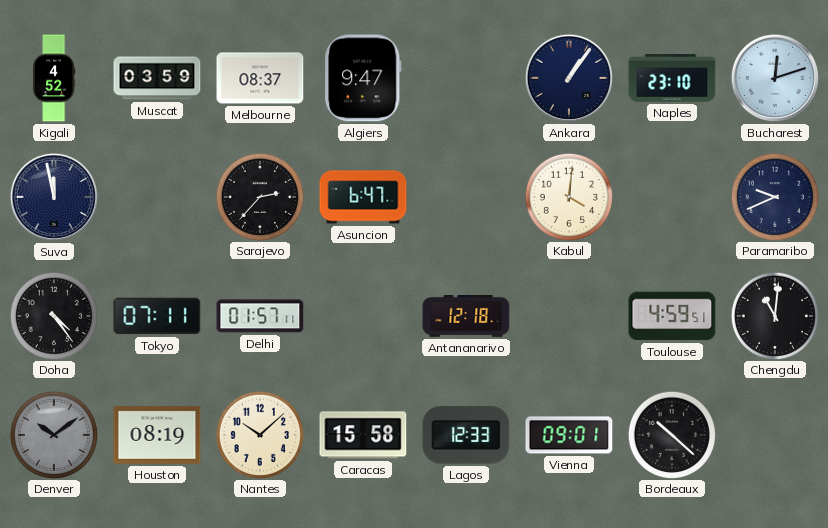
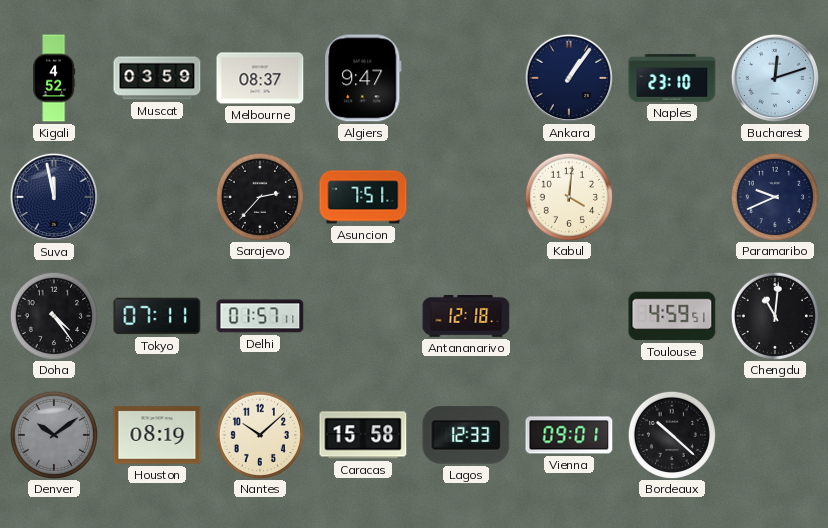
Asuncion: 6:47 -> 7:51 (363, 197)
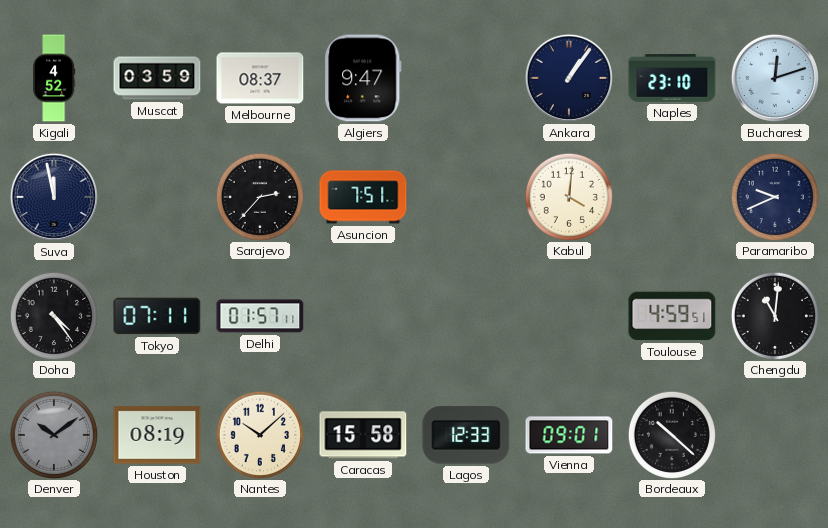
Antananarivo: 12:18 -> none (466, 317)
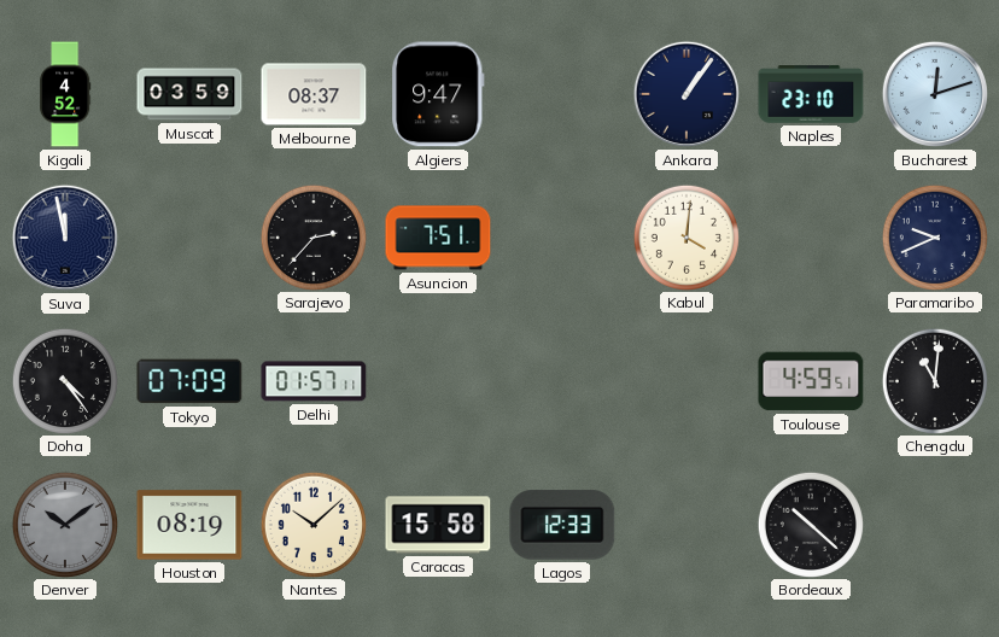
Tokyo: 07:11 -> 07:09 (189, 381)
Vienna: 09:01 -> none (569, 435)
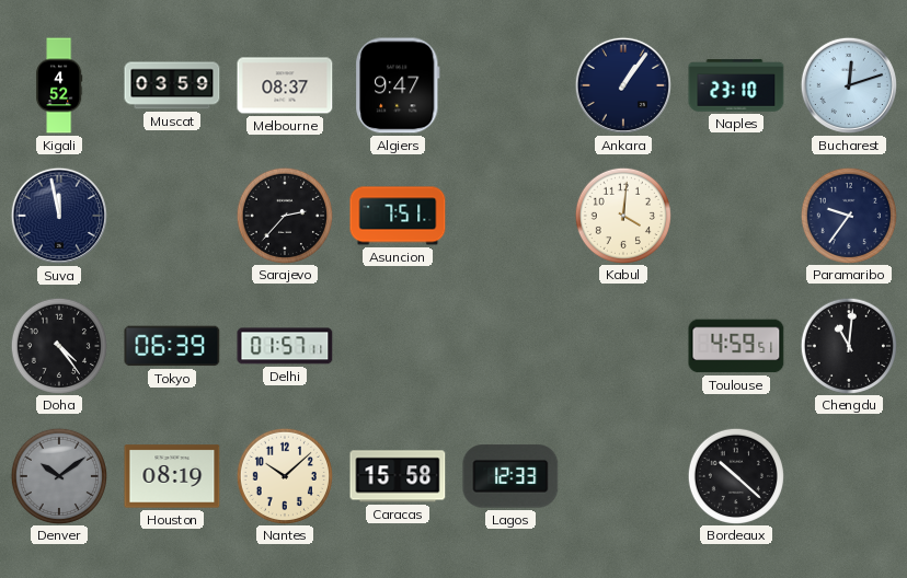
Paramaribo: 9:41 -> 9:36 (848, 215)
Tokyo: 07:09 -> 06:39 (172, 346)
